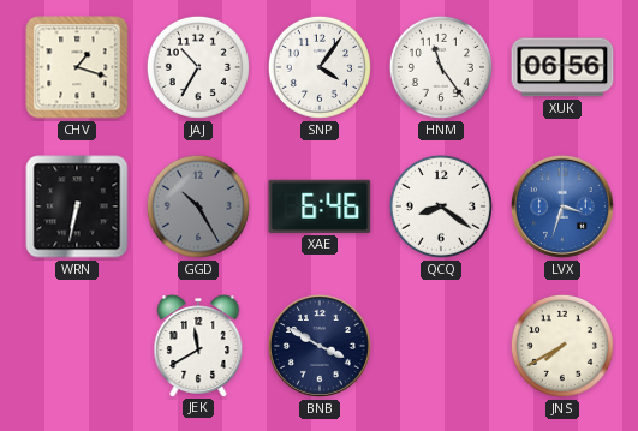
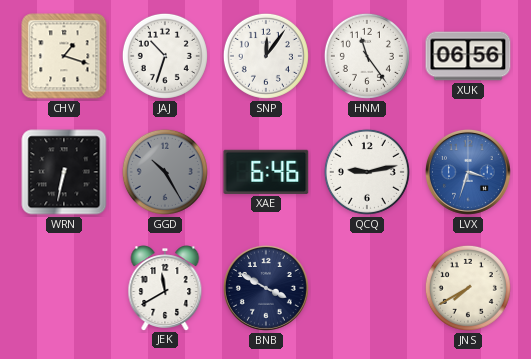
JAJ: 10:35 -> 10:33 (165, 56)
SNP: 4:06 -> 12:06 (266, 56)
QCQ: 8:21 -> 9:13 (367, 172)
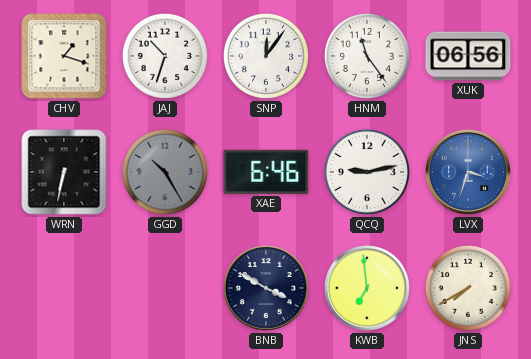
JEK: 11:40 -> none (165, 288)
KWB: none -> 6:59 (367, 288)
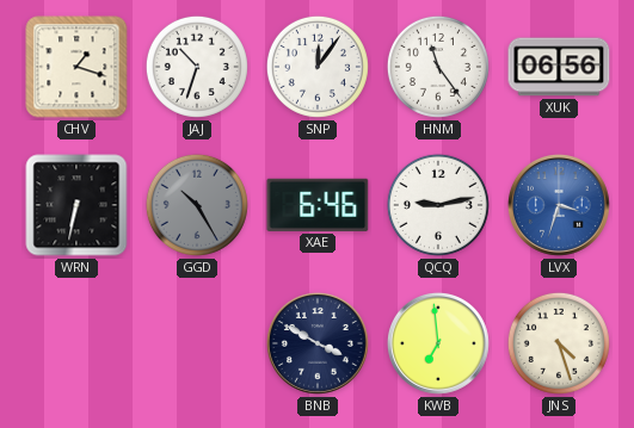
JNS: 7:40 -> 4:27 (559, 343)
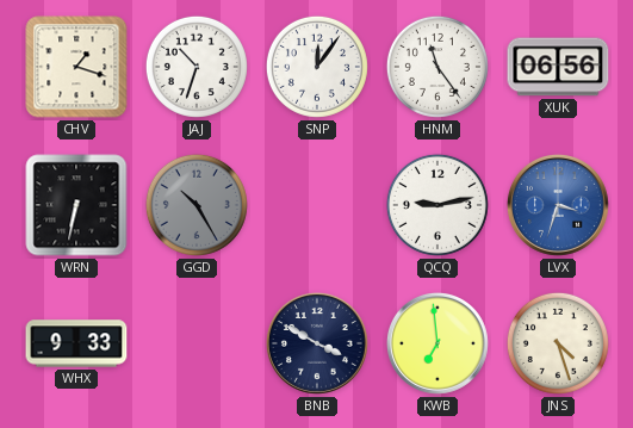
XAE: 6:46 -> none (318, 205)
WHX: none -> 9:33 (76, 343)
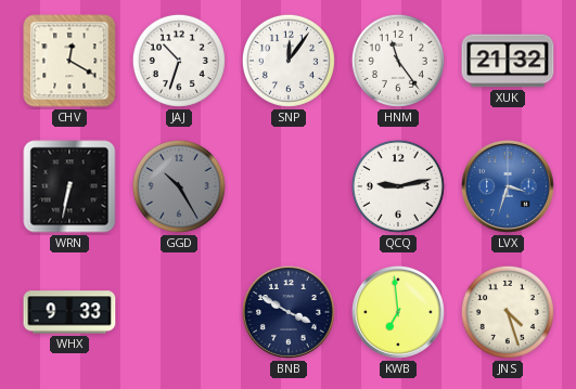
CHV: 1:18 -> 12:20 (69, 61)
XUK: 06:56 -> 21:32 (508, 61)
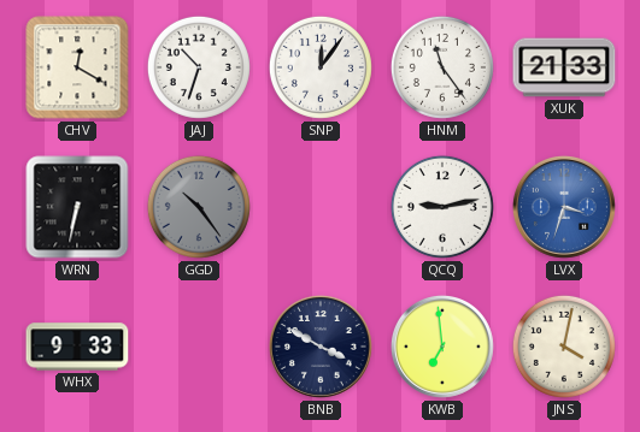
XUK: 21:32 -> 21:33 (564, 67)
GGD: 10:25 -> 10:24 (199, 207)
JNS: 4:27 -> 4:02 (564, 347)
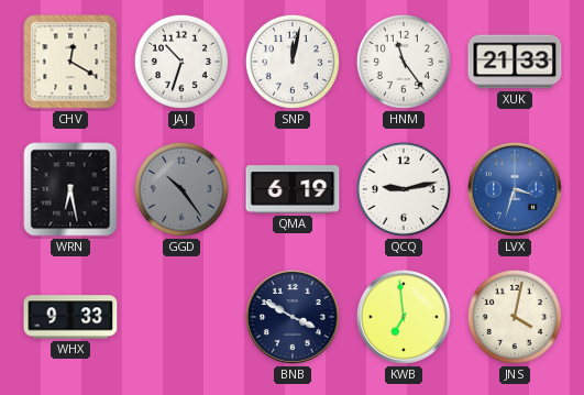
SNP: 12:06 -> 12:02 (293, 62)
WRN: 6:32 -> 6:28 (70, 189)
QMA: none -> 6:19 (293, 189)
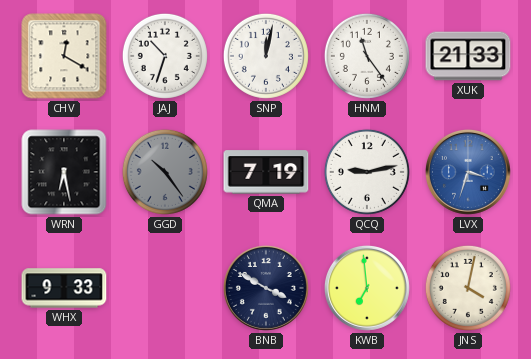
QMA: 6:19 -> 7:19 (266, 172)
